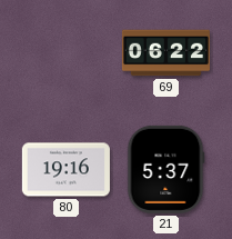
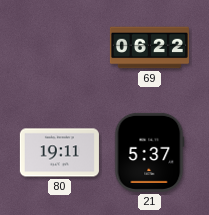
80: 19:16 -> 19:11 (59, 153)
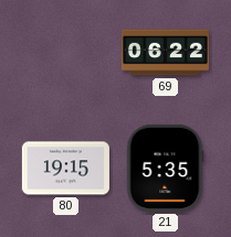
80: 19:11 -> 19:15 (65, 169)
21: 5:37 -> 5:35 (166, 168)
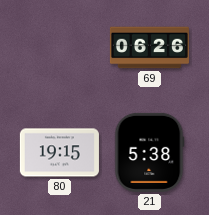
69: 06:22 -> 06:26 (149, 48)
21: 5:35 -> 5:38 (150, 152)
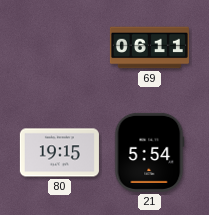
69: 06:26 -> 06:11 (149, 48)
21: 5:38 -> 5:54 (150, 152)
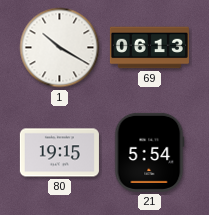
1: none -> 10:20 (60, 48)
69: 06:11 -> 06:13 (149, 48)
